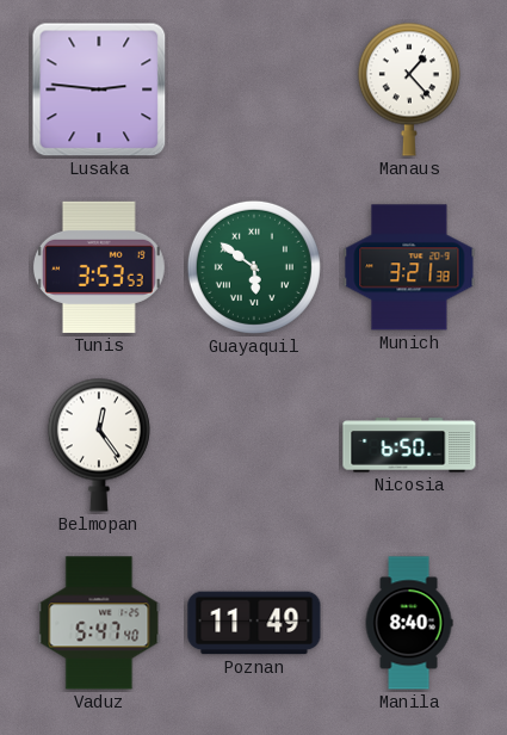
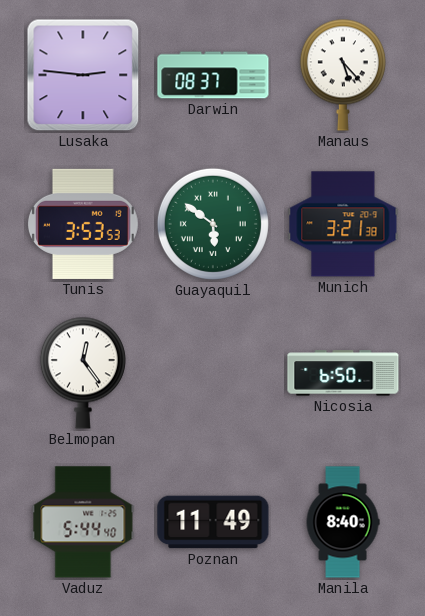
Darwin: none -> 08:37 (213, 75)
Manaus: 1:23 -> 5:23 (343, 75)
Vaduz: 5:47 -> 5:44 (83, 522)
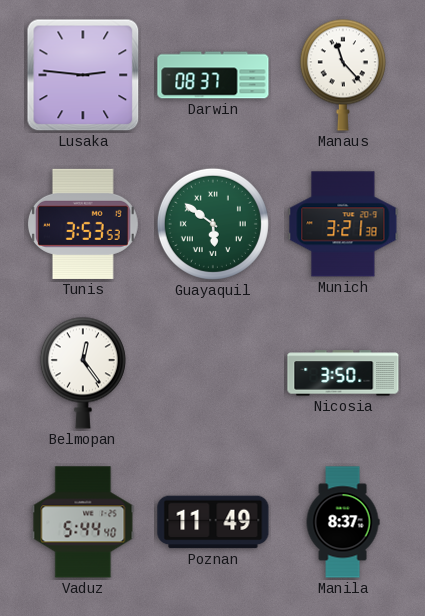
Manaus: 5:23 -> 11:23 (343, 75)
Nicosia: 6:50 -> 3:50 (343, 373)
Manila: 8:40 -> 8:37 (343, 522)
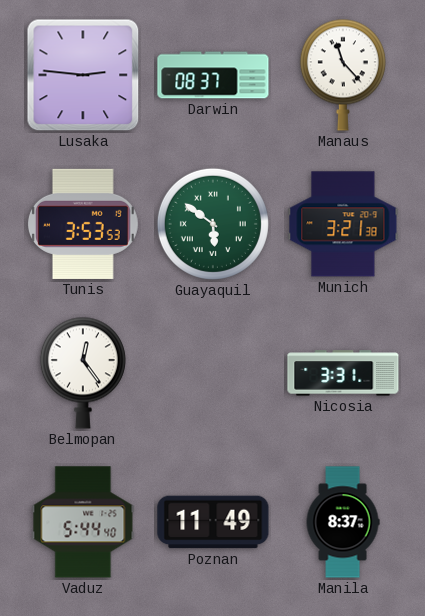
Nicosia: 3:50 -> 3:31 (343, 373)
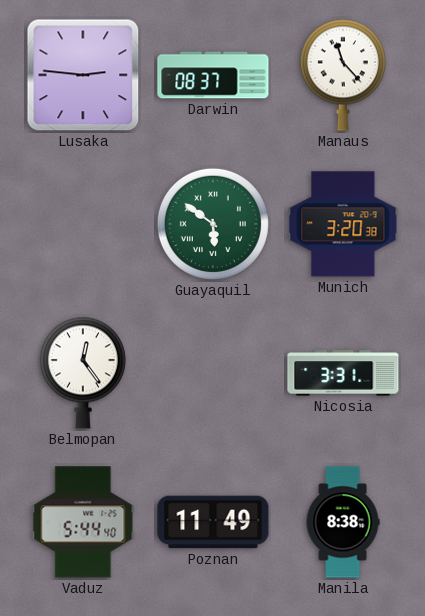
Tunis: 3:53 -> none (83, 224)
Munich: 3:21 -> 3:20 (343, 224)
Manila: 8:37 -> 8:38 (343, 522)
